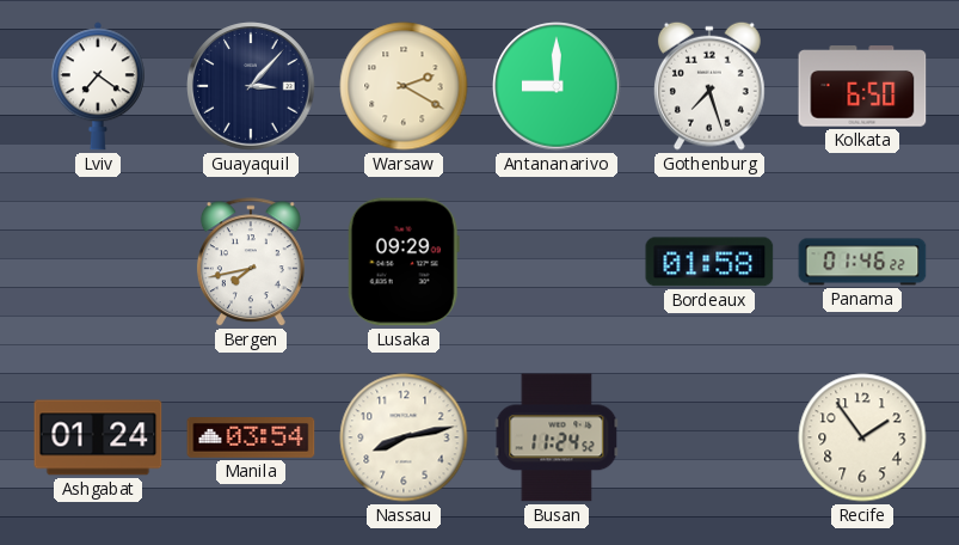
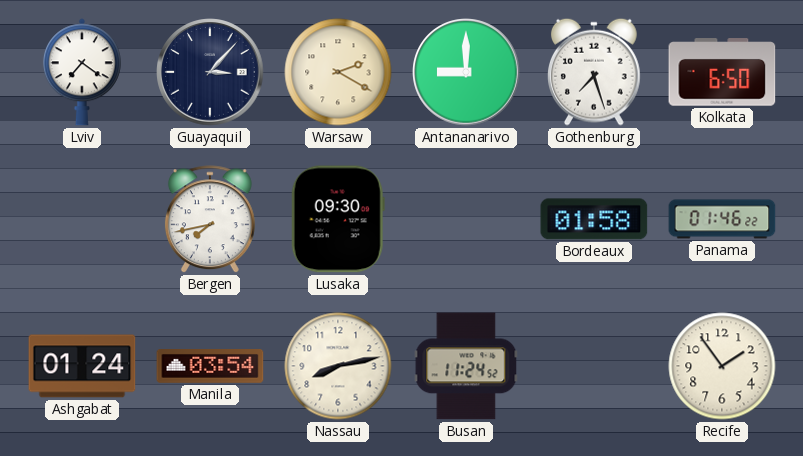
Lusaka: 09:29 -> 09:30 (338, 219)
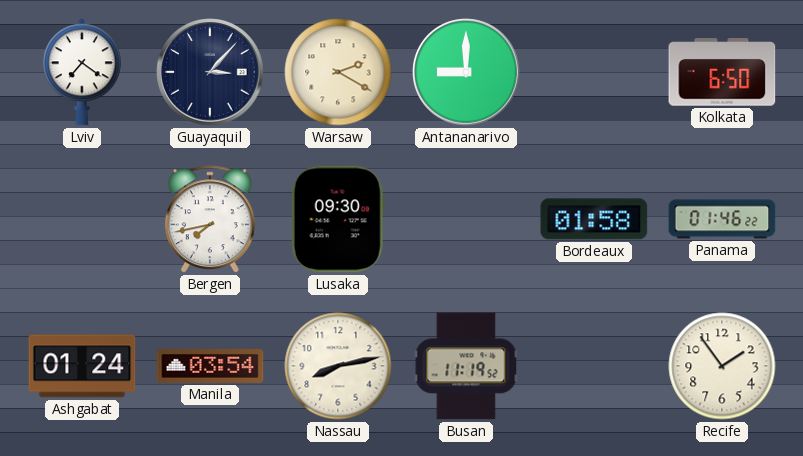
Gothenburg: 7:27 -> none (595, 72)
Busan: 11:24 -> 11:19 (466, 366)
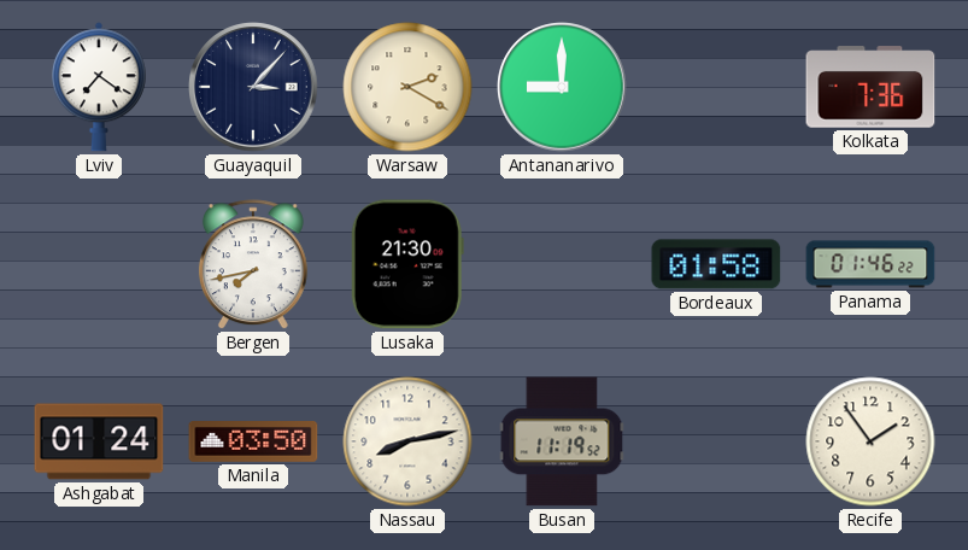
Kolkata: 6:50 -> 7:36 (870, 87)
Lusaka: 09:30 -> 21:30 (407, 264)
Manila: 03:54 -> 03:50 (253, 443)
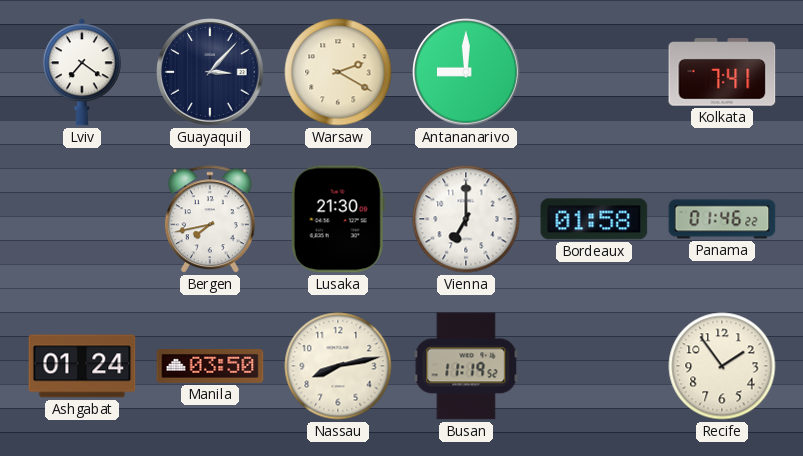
Kolkata: 7:36 -> 7:41 (722, 72)
Vienna: none -> 7:00 (466, 219)
